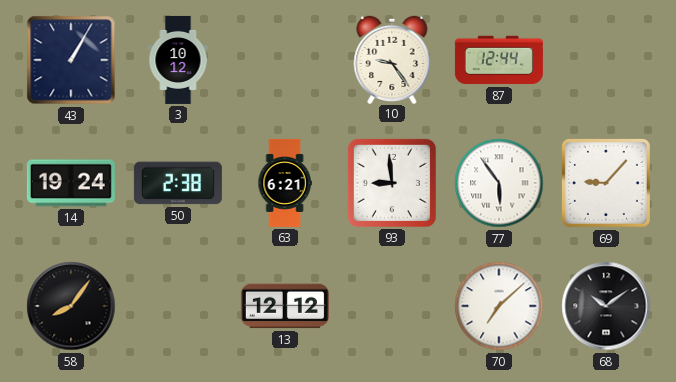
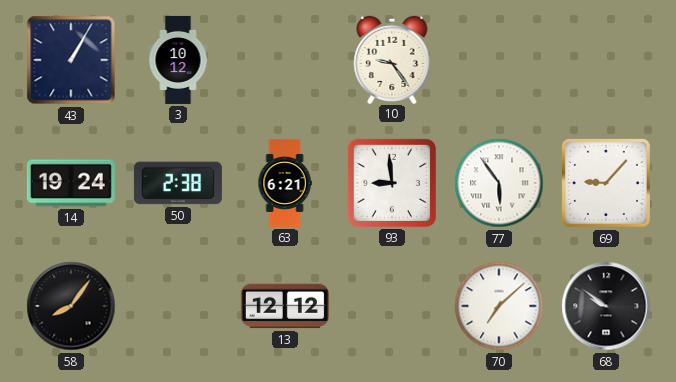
87: 12:44 -> none (499, 60)
68: 10:09 -> 9:51 (606, 306)
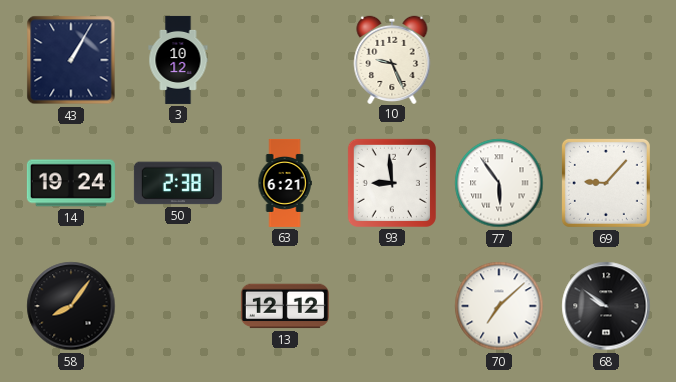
10: 9:24 -> 9:26 (392, 59)
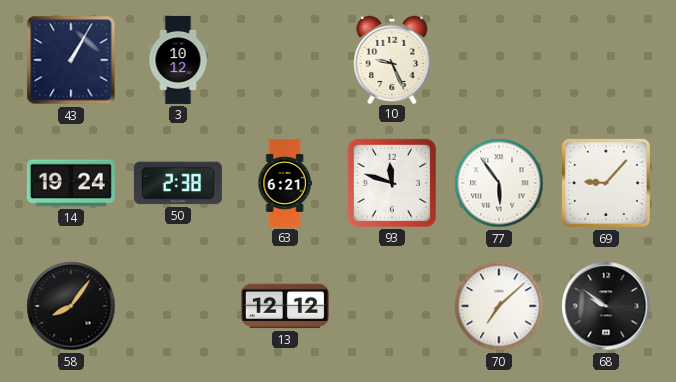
93: 8:59 -> 11:48 (392, 183)
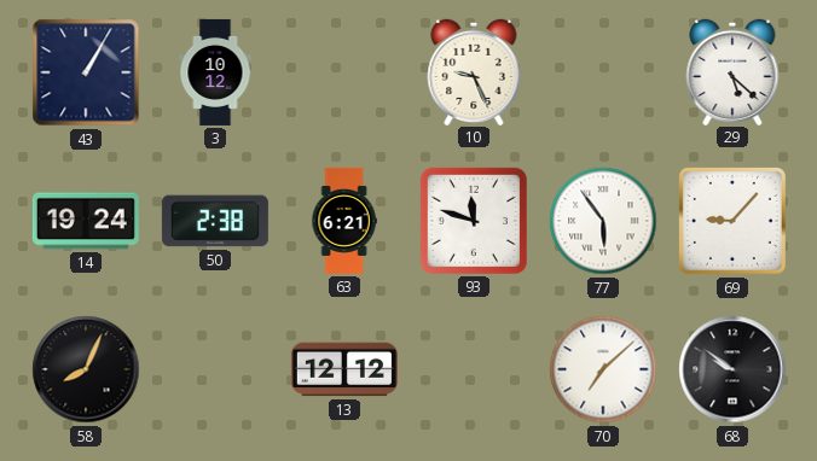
29: none -> 5:22 (732, 71)
58: 8:06 -> 8:04 (86, 369)
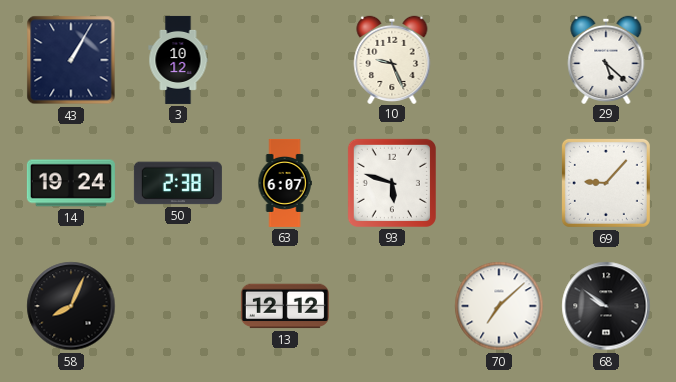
63: 6:21 -> 6:07 (285, 183)
93: 11:48 -> 5:48 (392, 183)
77: 5:54 -> none (603, 221)
